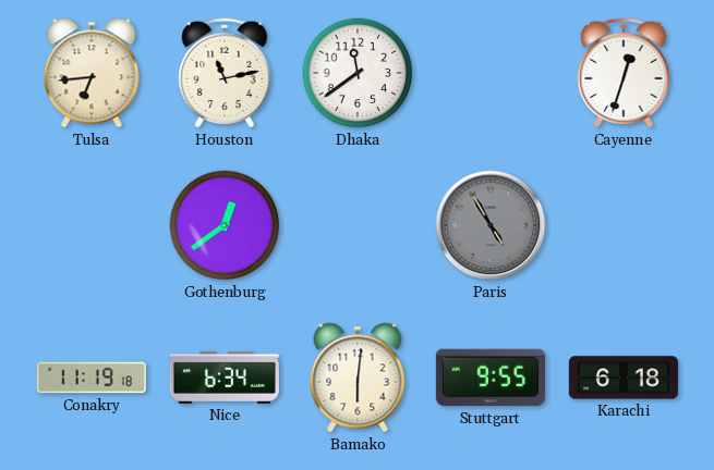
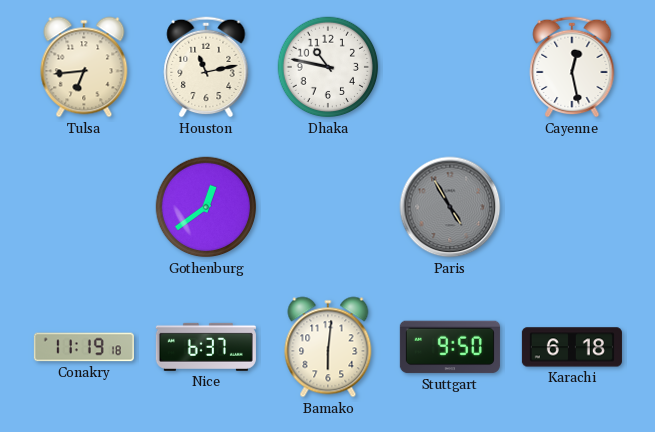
Dhaka: 11:39 -> 10:47 (328, 67)
Cayenne: 12:33 -> 12:28 (572, 67)
Nice: 6:34 -> 6:37 (206, 347)
Stuttgart: 9:55 -> 9:50 (450, 347)
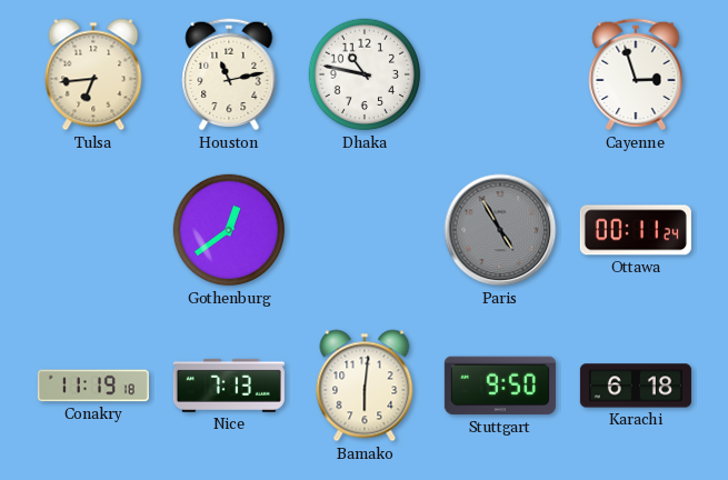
Cayenne: 12:28 -> 2:57 (636, 74)
Ottawa: none -> 00:11 (636, 230)
Nice: 6:37 -> 7:13 (229, 386)
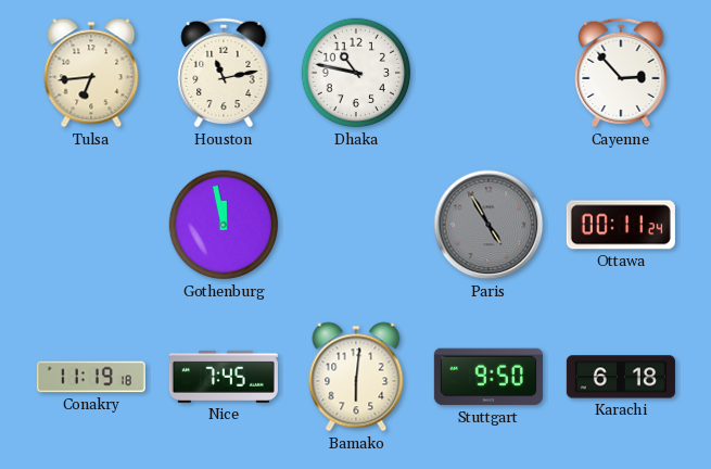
Cayenne: 2:57 -> 2:53 (621, 73)
Gothenburg: 12:39 -> 11:58 (224, 225)
Nice: 7:13 -> 7:45 (224, 377)
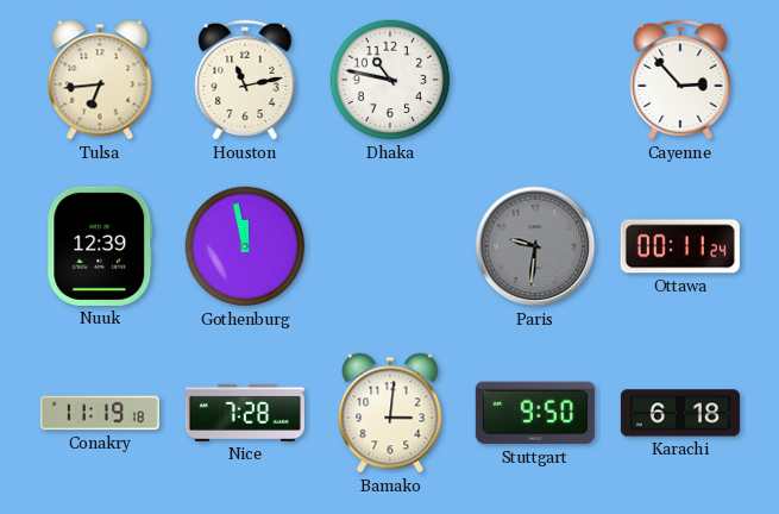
Nuuk: none -> 12:39 (100, 246)
Paris: 4:55 -> 9:31 (535, 246)
Nice: 7:45 -> 7:28 (245, 413)
Bamako: 6:01 -> 3:01 (390, 413)
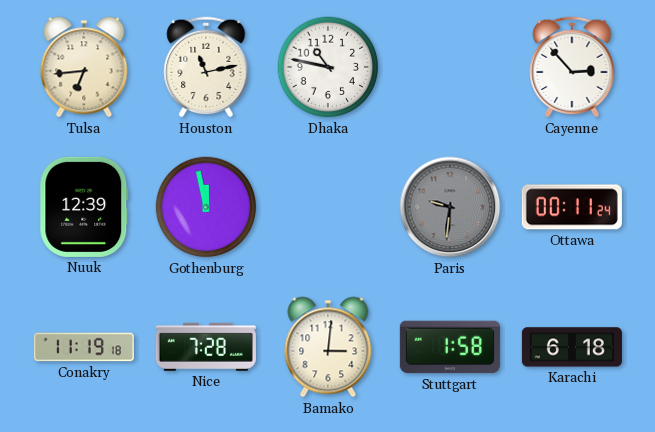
Stuttgart: 9:50 -> 1:58 (450, 347)
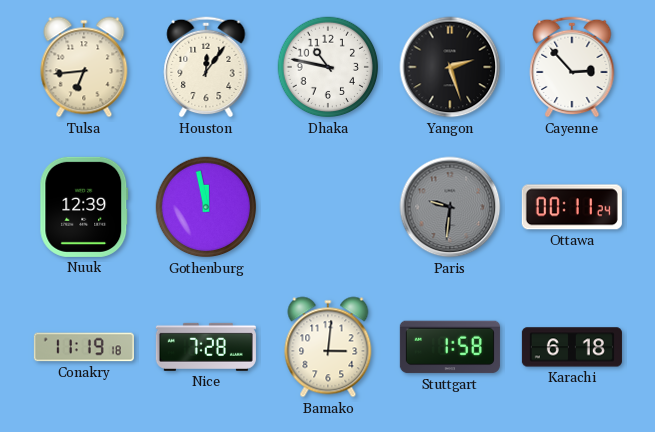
Houston: 11:13 -> 12:06 (206, 67)
Yangon: none -> 2:27 (450, 67)
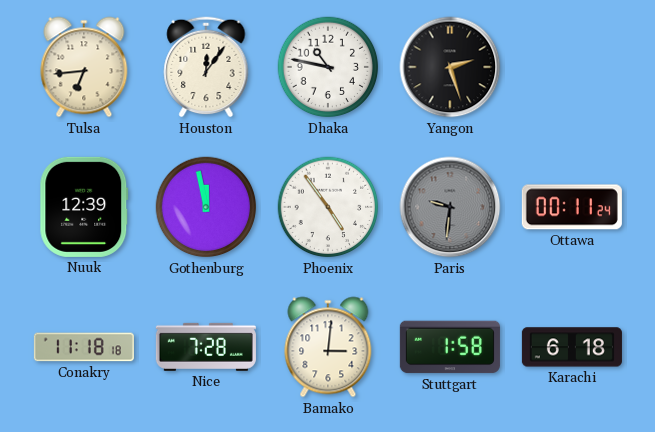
Cayenne: 2:53 -> none (572, 67)
Phoenix: none -> 4:54 (328, 207)
Conakry: 11:19 -> 11:18 (84, 347)
